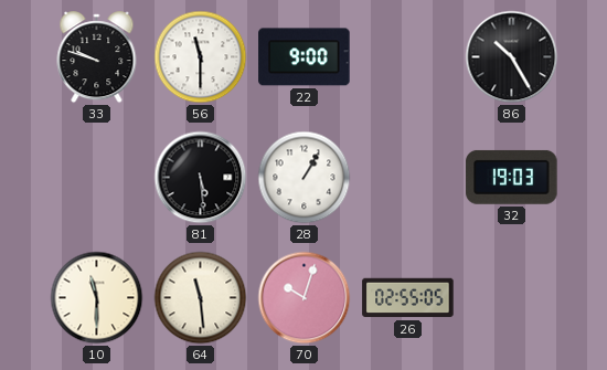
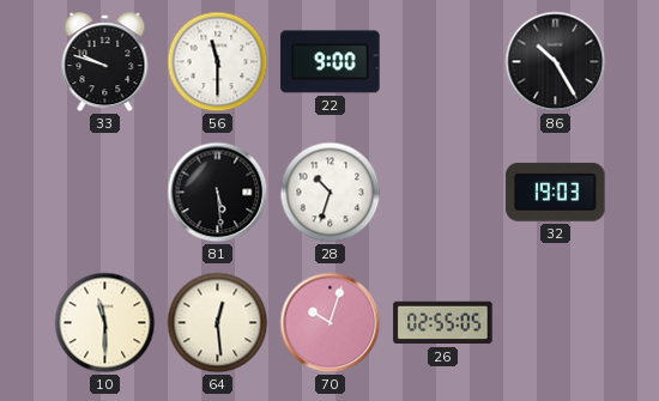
28: 1:05 -> 10:33 (331, 193)
64: 11:29 -> 12:29 (218, 323)
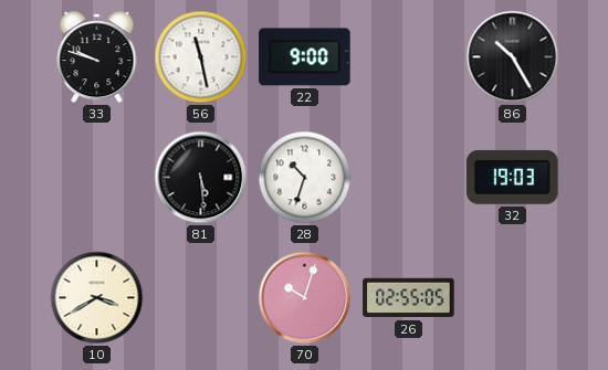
56: 11:30 -> 11:28 (201, 57)
10: 11:30 -> 3:40 (97, 298)
64: 12:29 -> none (218, 323)
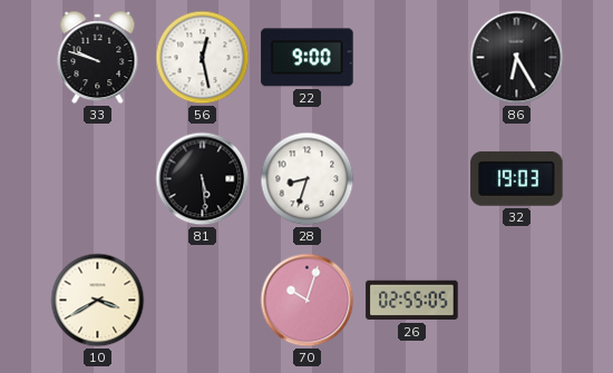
56: 11:28 -> 12:28 (203, 58)
86: 10:25 -> 6:25 (517, 58)
28: 10:33 -> 8:33 (308, 179)
